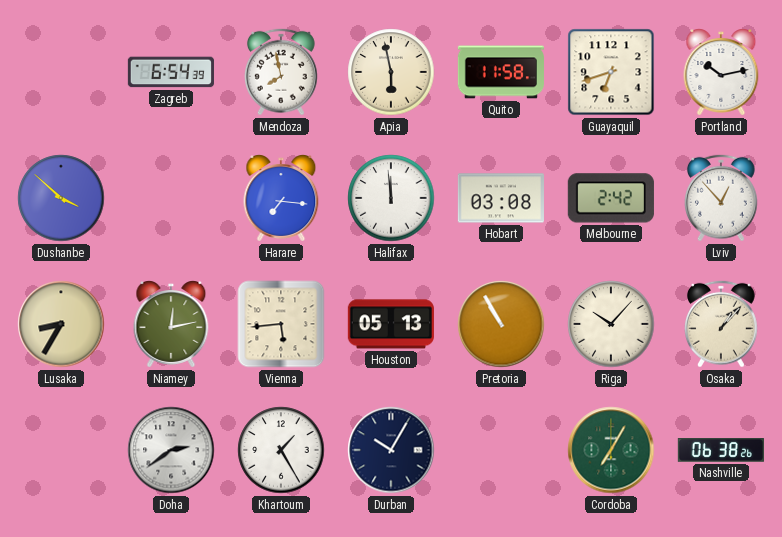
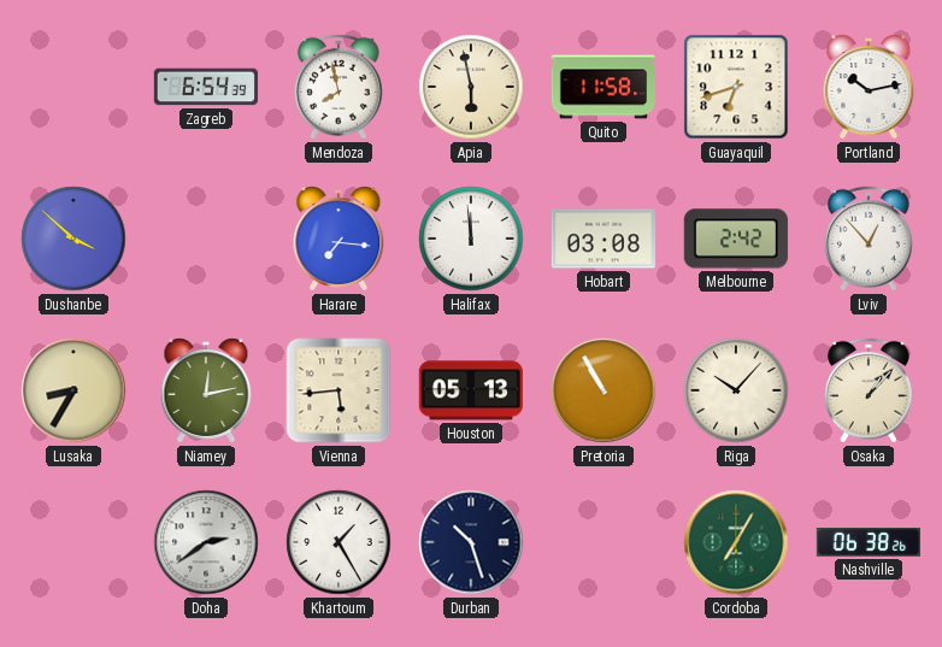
Durban: 10:05 -> 10:27 (471, 542)
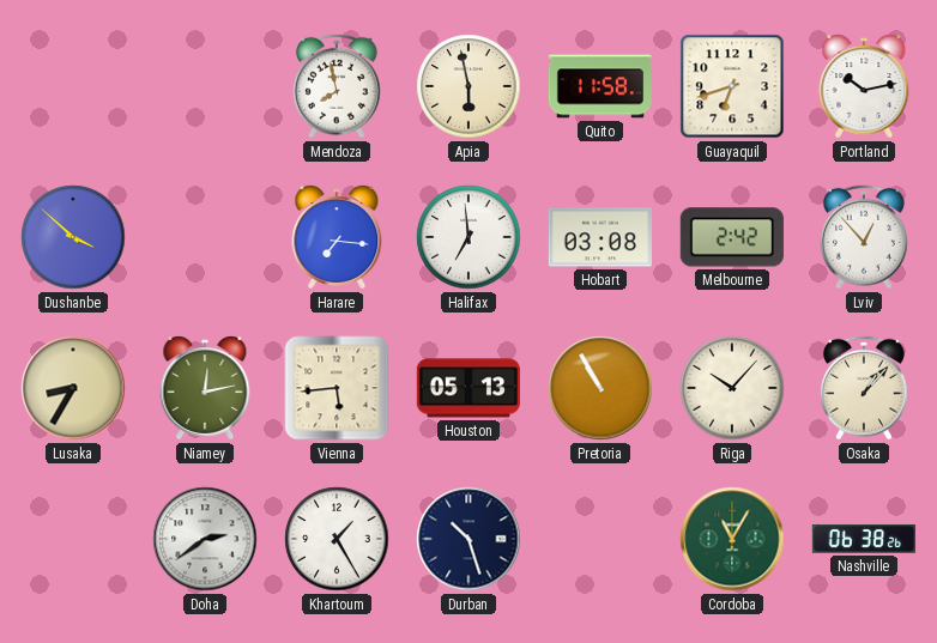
Zagreb: 6:54 -> none (206, 87)
Halifax: 11:59 -> 6:59 (468, 237)
Cordoba: 7:05 -> 11:05 (732, 539)
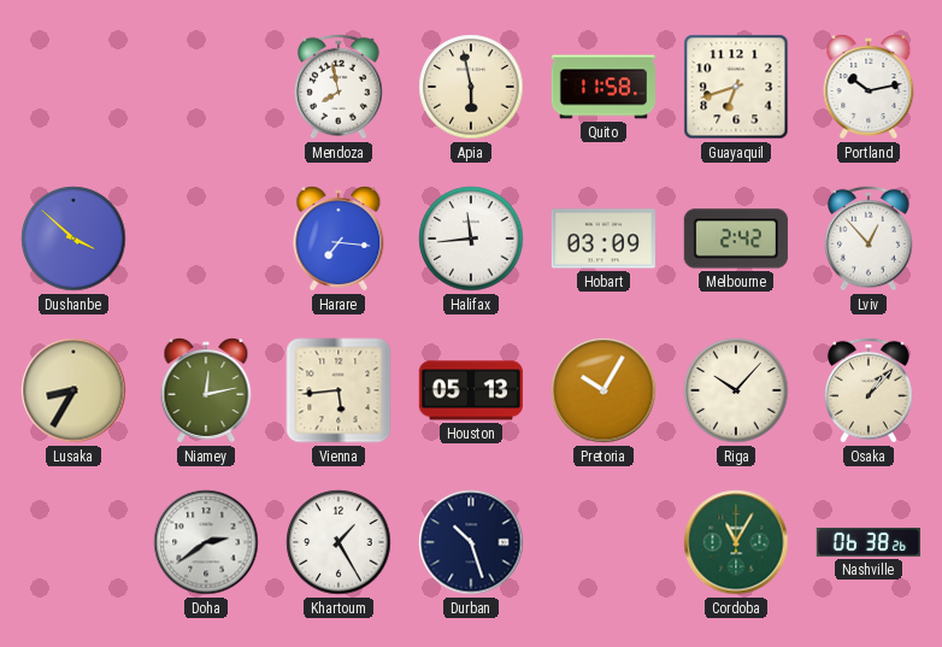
Halifax: 6:59 -> 11:44 (471, 239)
Hobart: 03:08 -> 03:09 (604, 239)
Pretoria: 10:55 -> 10:05 (604, 390)
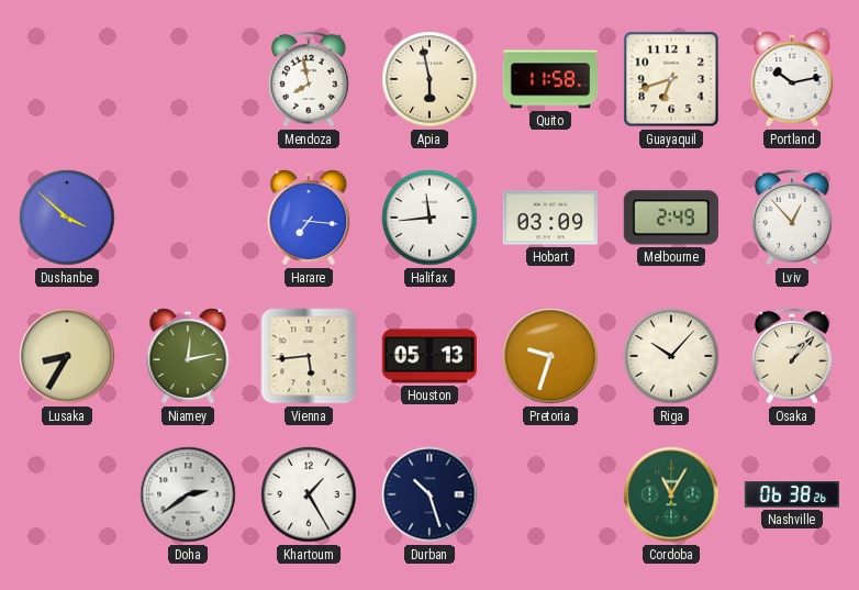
Melbourne: 2:42 -> 2:49 (671, 218)
Pretoria: 10:05 -> 9:33 (550, 356)
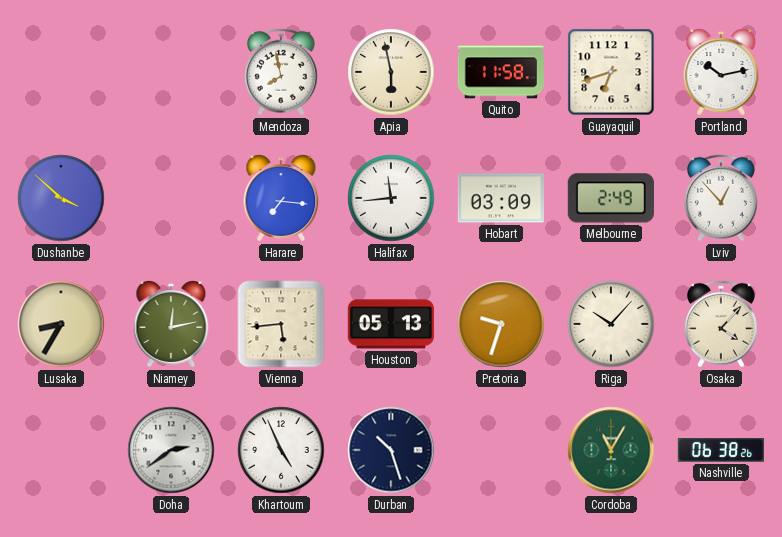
Osaka: 1:07 -> 4:07 (722, 324)
Khartoum: 1:25 -> 4:56 (281, 450)
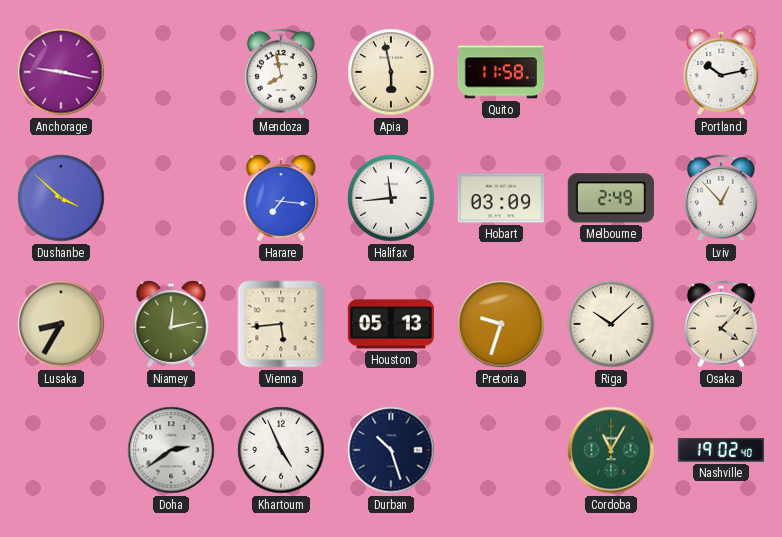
Anchorage: none -> 9:17 (61, 72)
Guayaquil: 6:42 -> none (611, 72)
Riga: 10:07 -> 10:08 (611, 324)
Nashville: 06:38 -> 19:02 (721, 451)
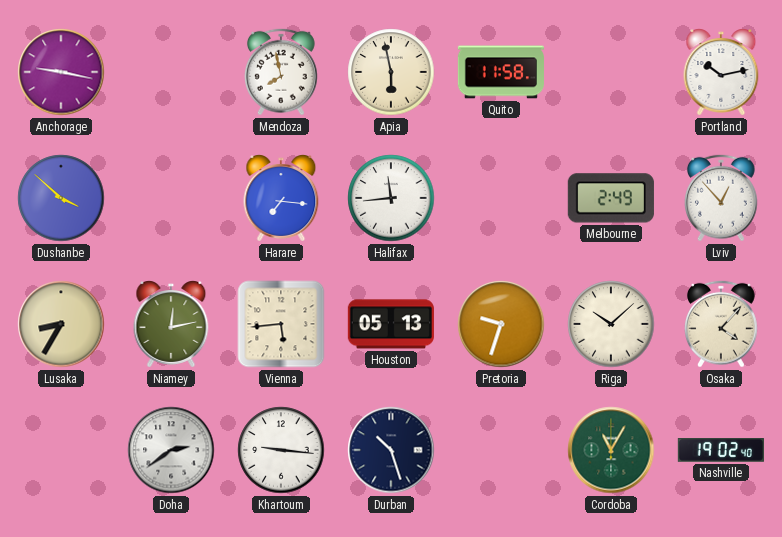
Hobart: 03:09 -> none (501, 198)
Khartoum: 4:56 -> 9:16 (281, 450)
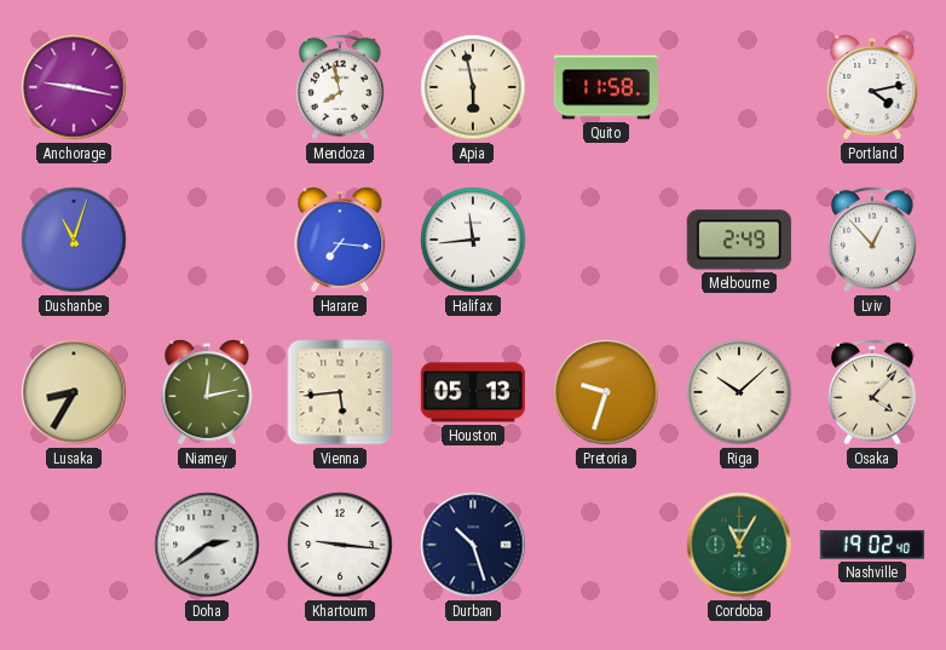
Portland: 10:13 -> 4:13 (872, 87)
Dushanbe: 3:52 -> 11:03 (74, 240)
